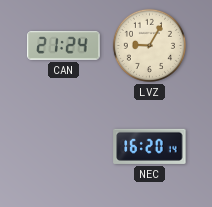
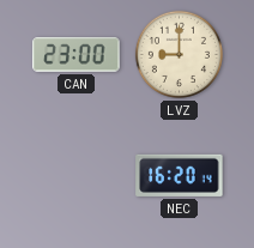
CAN: 21:24 -> 23:00 (77, 55)
LVZ: 9:05 -> 9:00 (179, 54)
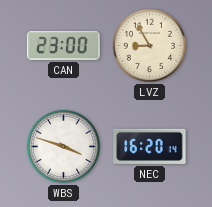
LVZ: 9:00 -> 8:55 (149, 45)
WBS: none -> 3:48 (63, 146)
